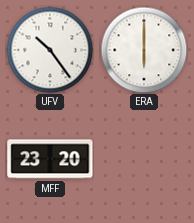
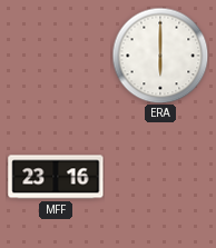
UFV: 10:24 -> none (50, 50)
MFF: 23:20 -> 23:16 (56, 177)
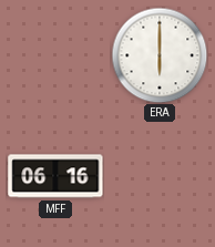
MFF: 23:16 -> 06:16 (55, 176)
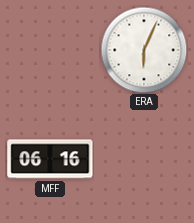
ERA: 6:00 -> 6:04 (144, 50)
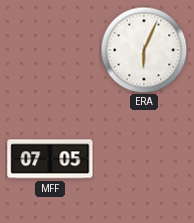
MFF: 06:16 -> 07:05 (50, 159)
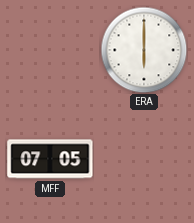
ERA: 6:04 -> 6:00 (144, 50)
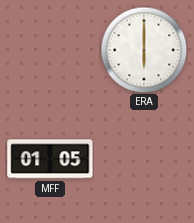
MFF: 07:05 -> 01:05 (50, 159)
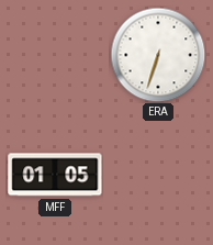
ERA: 6:00 -> 6:33 (158, 55)
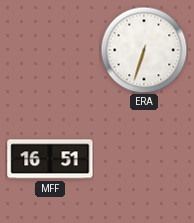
MFF: 01:05 -> 16:51 (50, 159)
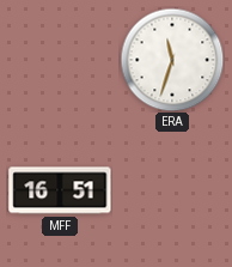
ERA: 6:33 -> 11:33 (172, 60)
